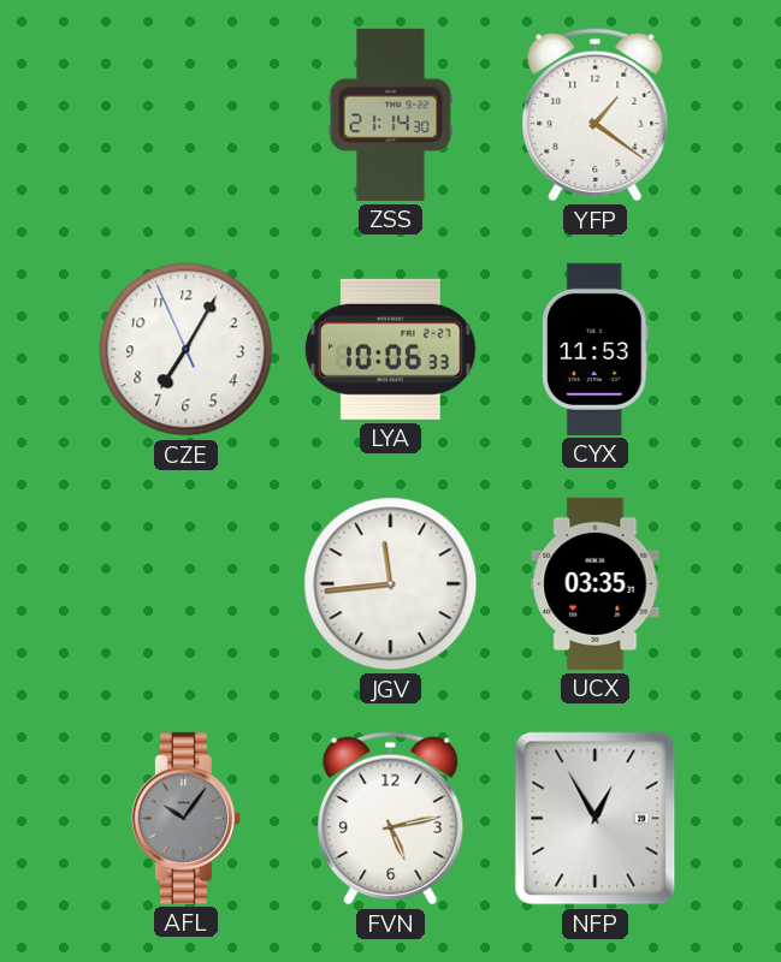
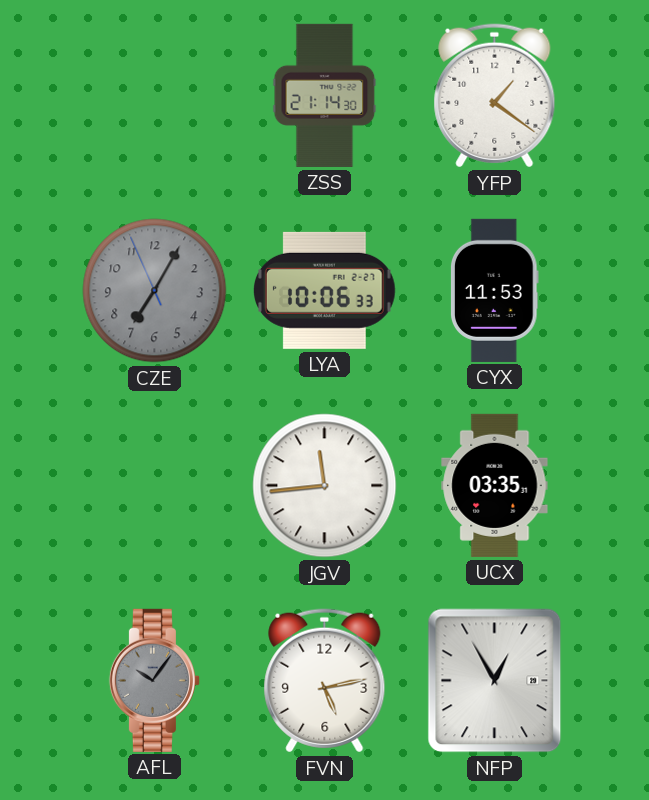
CZE dial: white -> grey (155, 291)
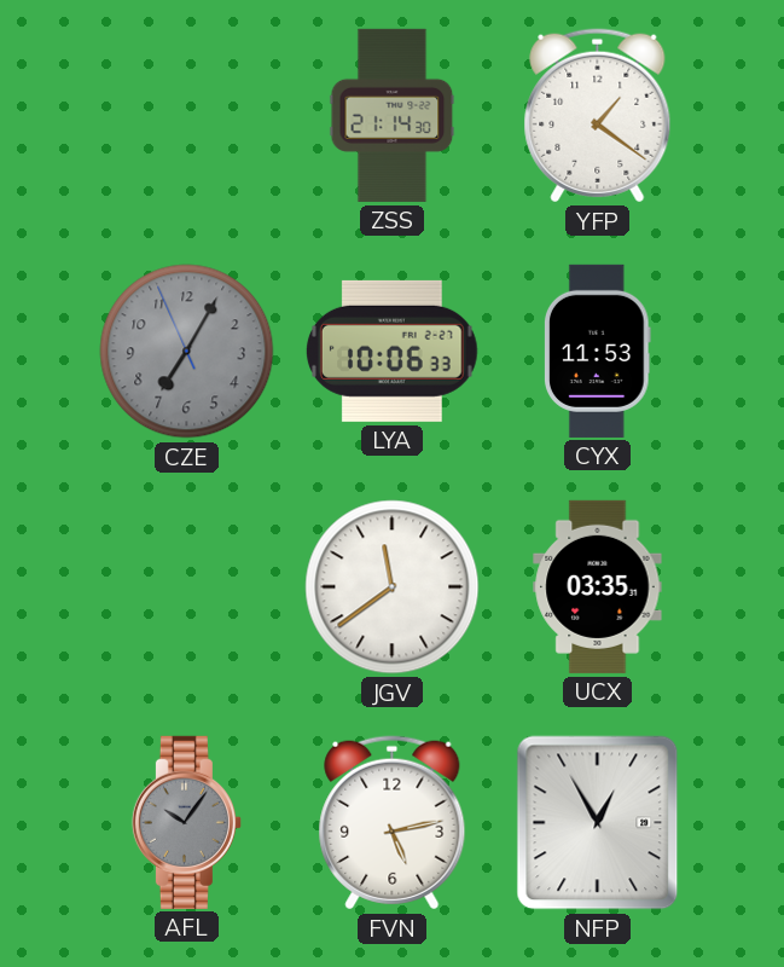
JGV: 11:44 -> 11:39 (393, 587)
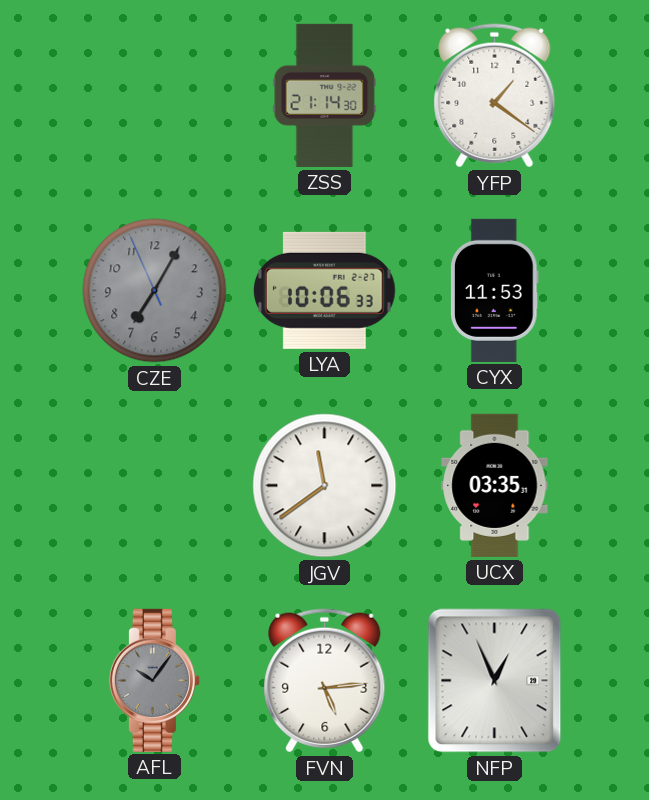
FVN: 5:13 -> 5:14 (325, 681)
NFP: 12:55 -> 12:56 (495, 681)
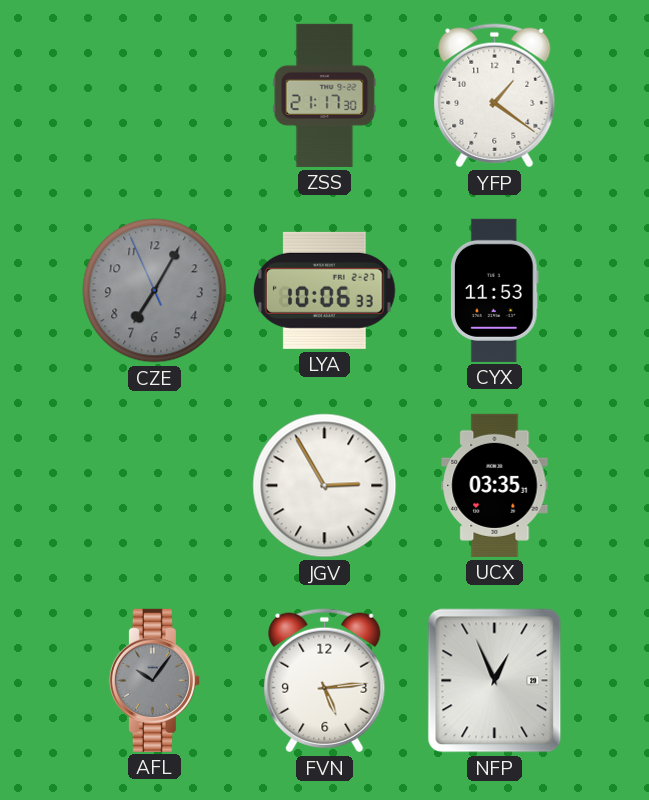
ZSS: 21:14 -> 21:17 (325, 95)
JGV: 11:39 -> 2:55 (325, 486)
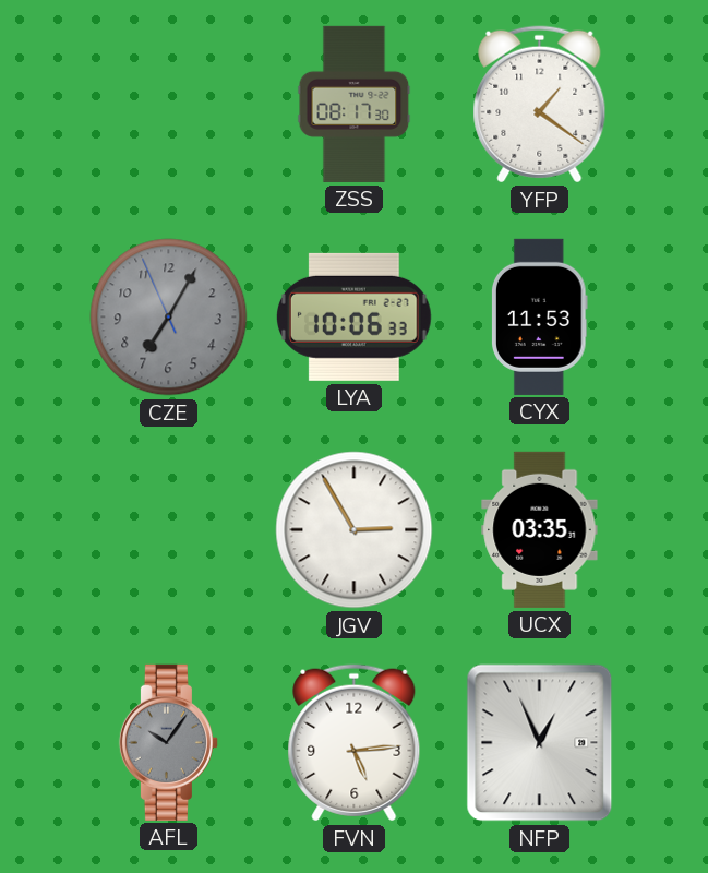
ZSS: 21:17 -> 08:17 (355, 104)
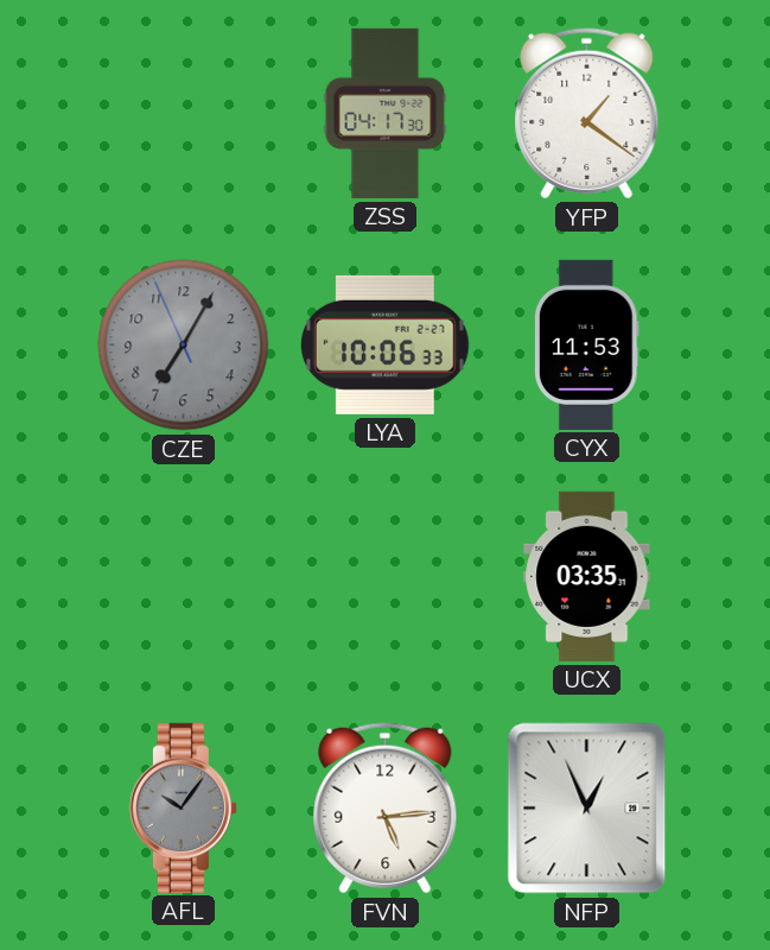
ZSS: 08:17 -> 04:17 (386, 113)
JGV: 2:55 -> none (355, 530)
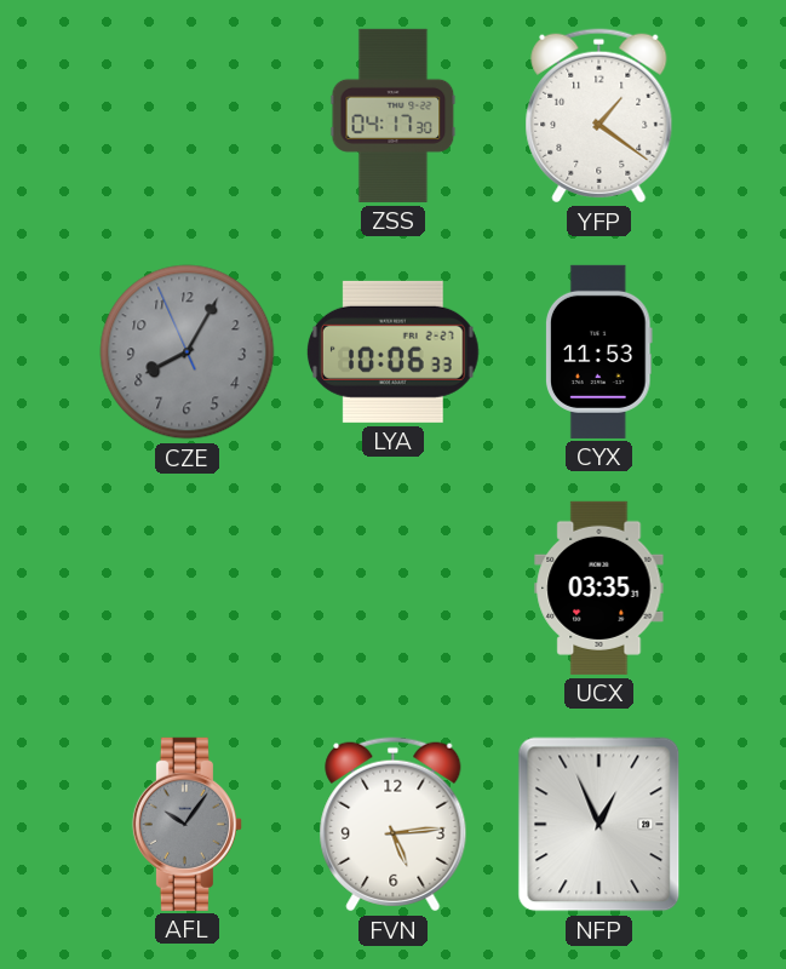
CZE: 7:04 -> 8:04 (188, 352)
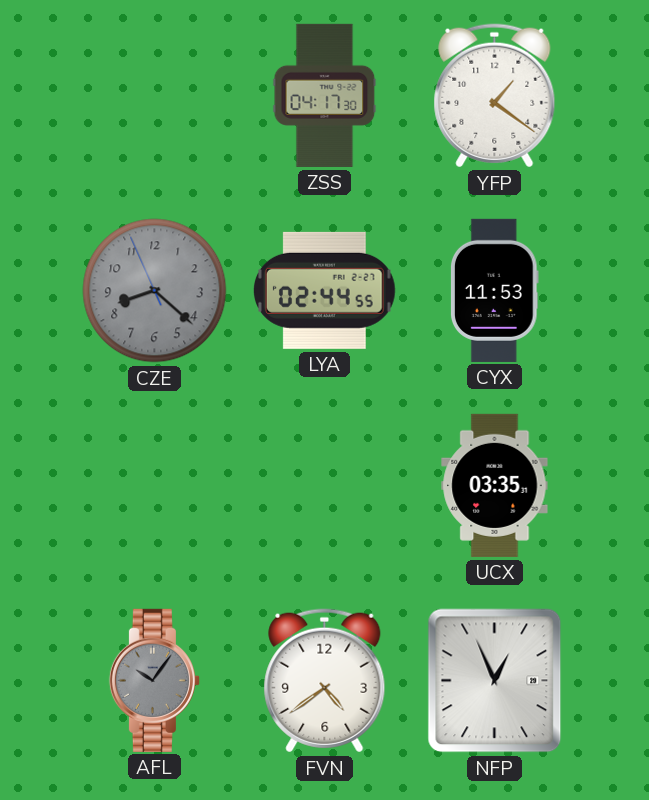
CZE: 8:04 -> 8:21 (155, 291)
LYA: 10:06 -> 02:44 (325, 290)
FVN: 5:14 -> 4:39 (325, 681)
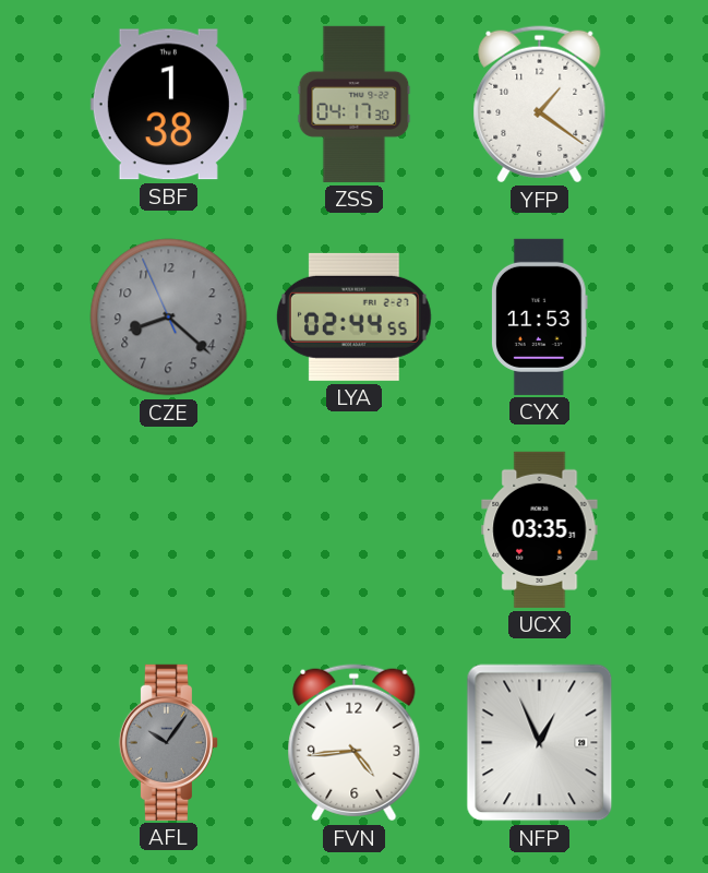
SBF: none -> 1:38 (168, 105)
FVN: 4:39 -> 4:44 (355, 743)
